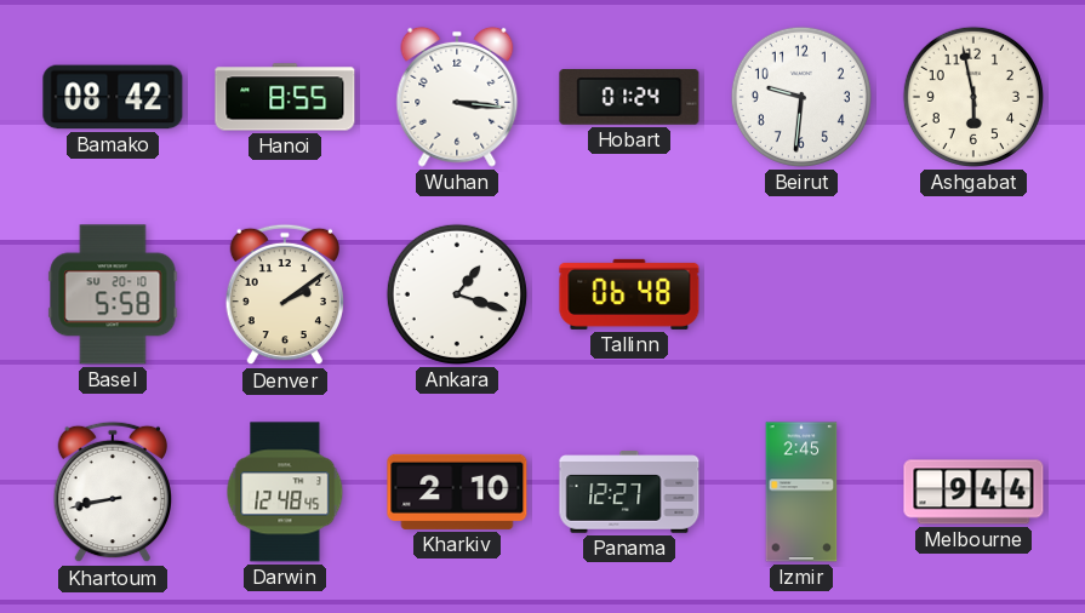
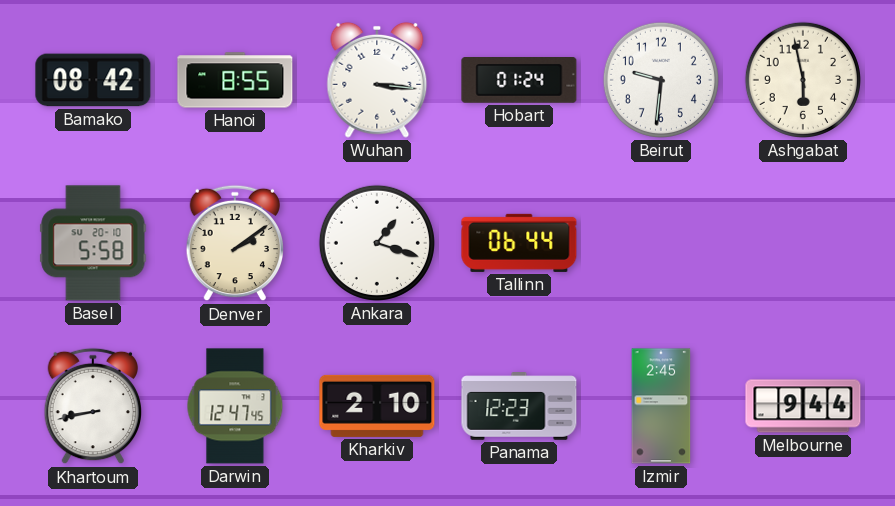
Tallinn: 06:48 -> 06:44 (519, 243)
Darwin: 12:48 -> 12:47 (235, 406)
Panama: 12:27 -> 12:23 (519, 406)
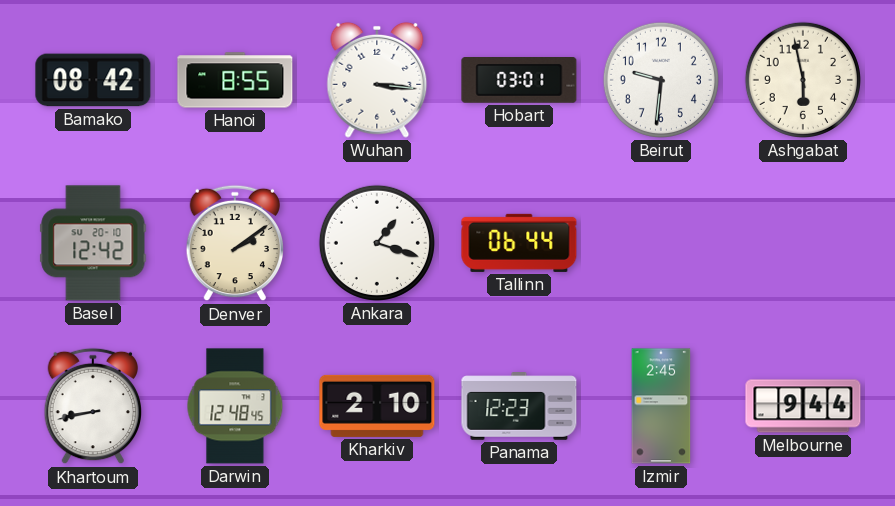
Hobart: 01:24 -> 03:01 (519, 81)
Basel: 5:58 -> 12:42 (93, 243)
Darwin: 12:47 -> 12:48 (235, 406)
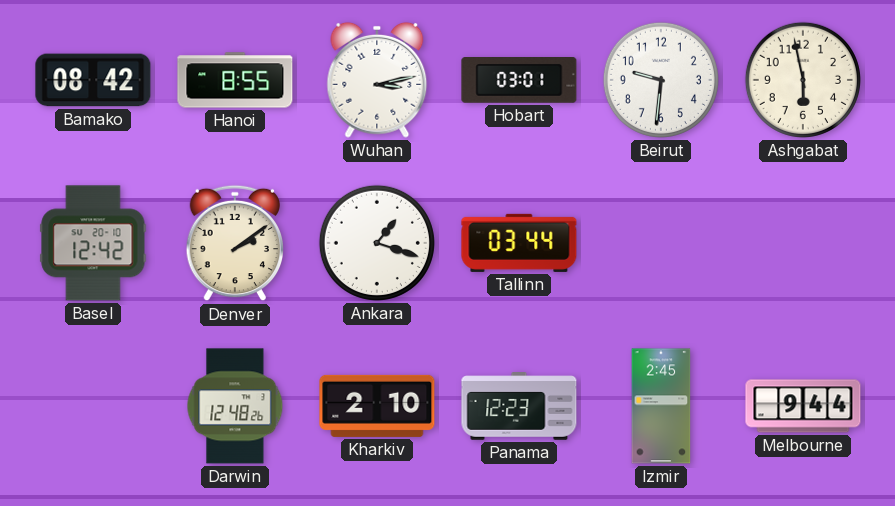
Wuhan: 3:16 -> 3:13 (377, 80)
Tallinn: 06:44 -> 03:44 (519, 243)
Khartoum: 8:43 -> none (93, 406)
Darwin: 12:48:45 -> 12:48:26 (235, 406)
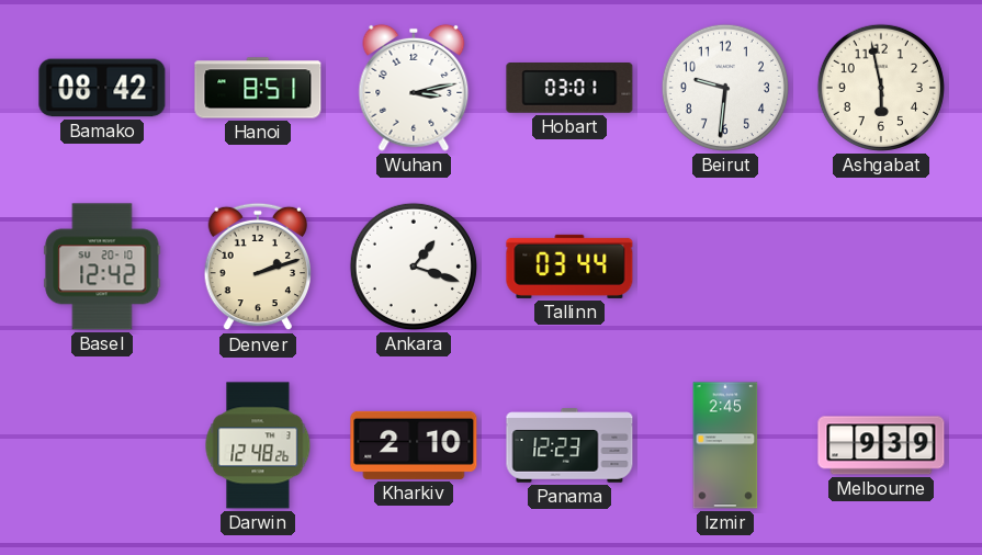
Hanoi: 8:55 -> 8:51 (258, 88)
Denver: 2:09 -> 2:12 (258, 267)
Melbourne: 9:44 -> 9:39 (881, 445)
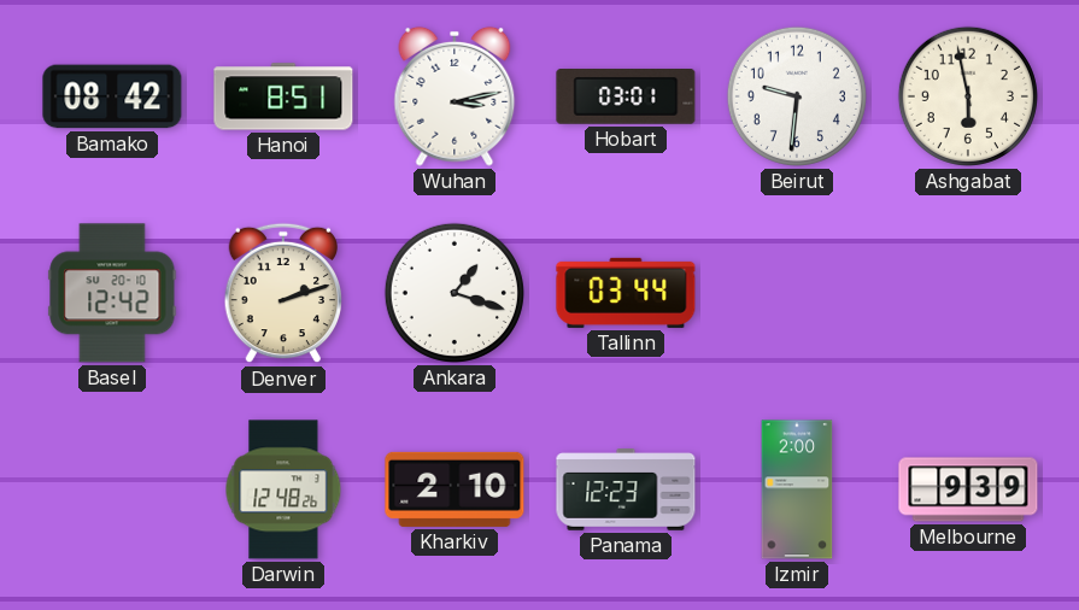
Izmir: 2:45 -> 2:00 (797, 489)
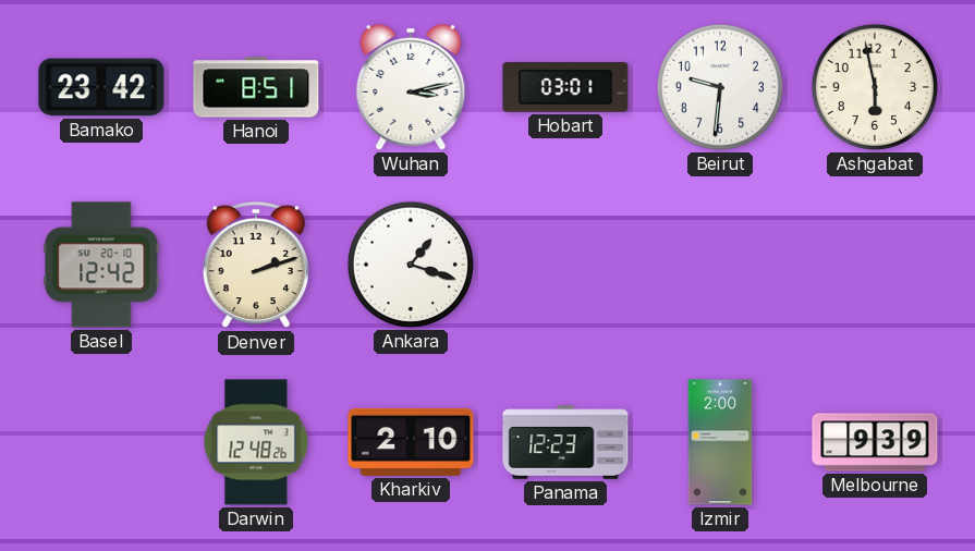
Bamako: 08:42 -> 23:42 (101, 87)
Tallinn: 03:44 -> none (626, 293)
